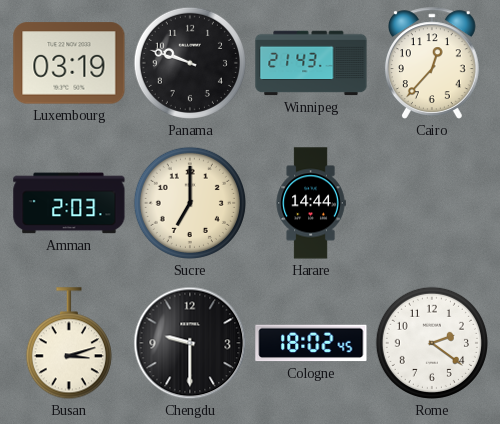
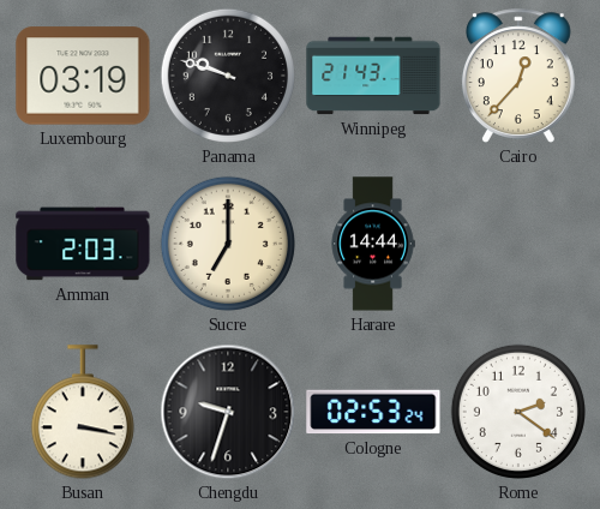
Busan: 3:12 -> 3:17 (83, 413)
Chengdu: 9:30 -> 9:33 (228, 412)
Cologne: 18:02 -> 02:53 (373, 412)
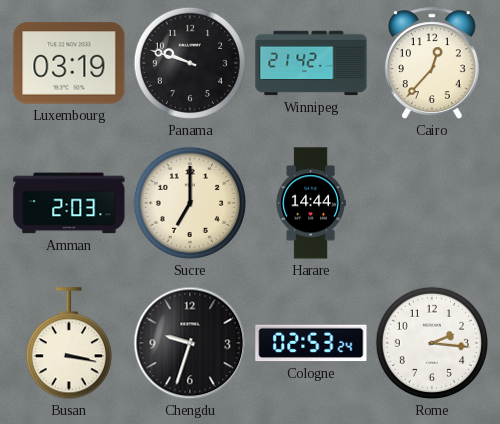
Winnipeg: 21:43 -> 21:42 (311, 63)
Rome: 2:21 -> 2:16 (432, 343)
